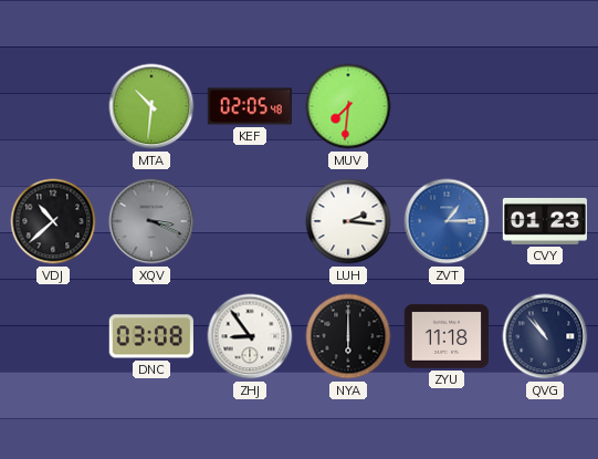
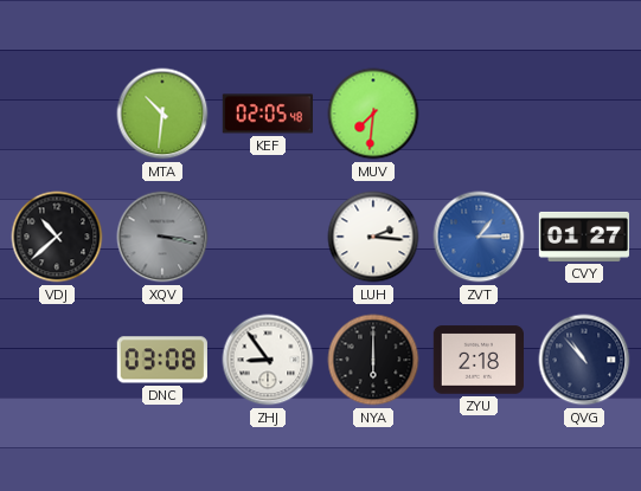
XQV: 3:19 -> 3:17 (162, 237)
CVY: 01:23 -> 01:27 (583, 237)
ZYU: 11:18 -> 2:18 (477, 360)
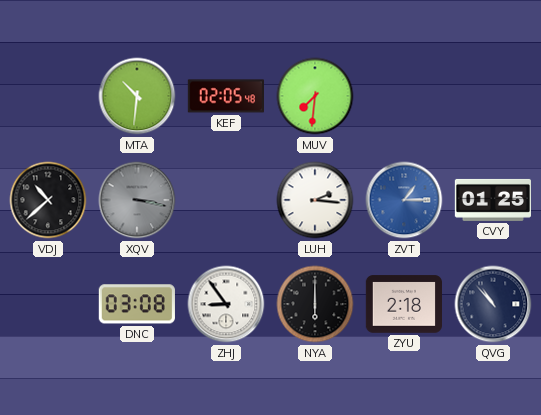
CVY: 01:27 -> 01:25 (492, 200)
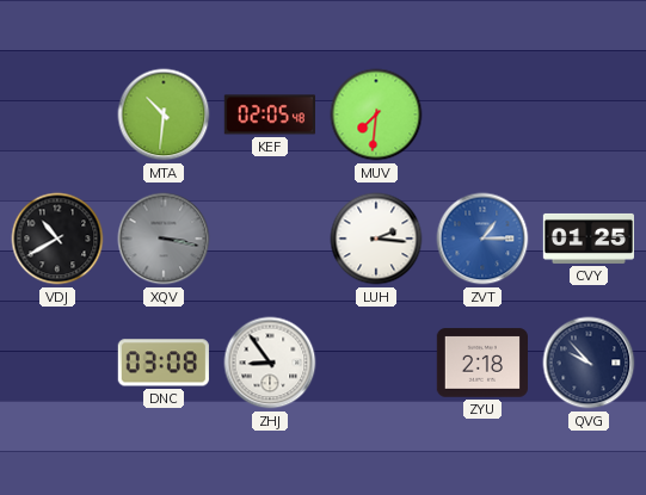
VDJ: 10:38 -> 10:40 (57, 239)
NYA: 6:00 -> none (315, 304)
QVG: 10:53 -> 9:53 (589, 363)
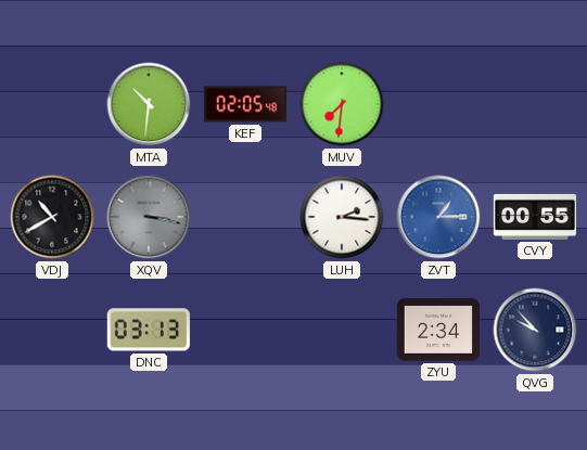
CVY: 01:25 -> 00:55 (534, 217)
DNC: 03:08 -> 03:13 (149, 330)
ZHJ: 8:54 -> none (270, 363)
ZYU: 2:18 -> 2:34 (437, 330)
